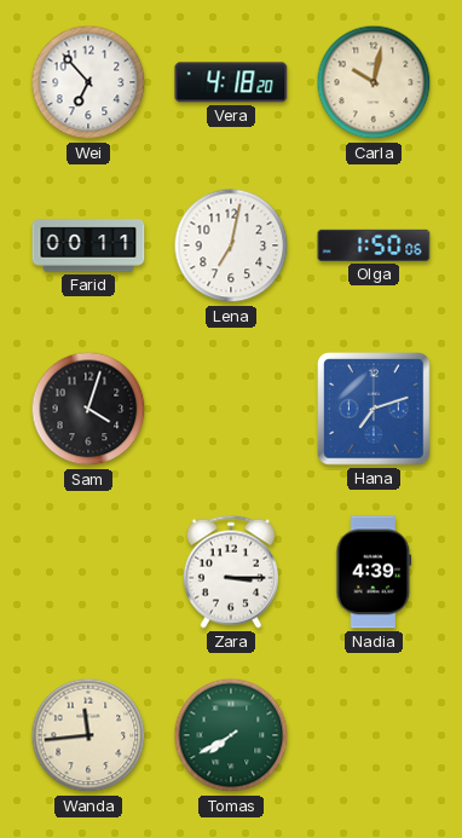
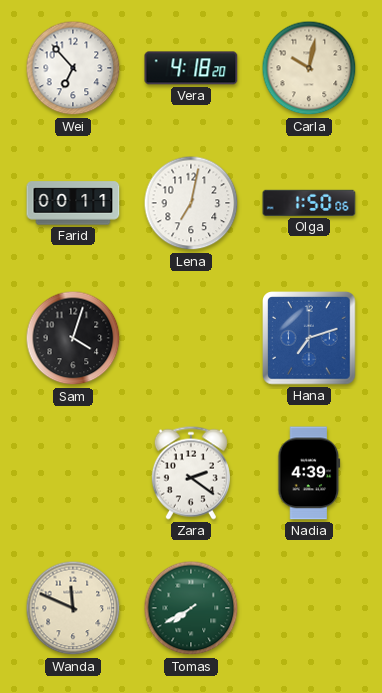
Zara: 3:15 -> 2:21 (191, 473)
Wanda: 11:44 -> 11:49 (73, 608)
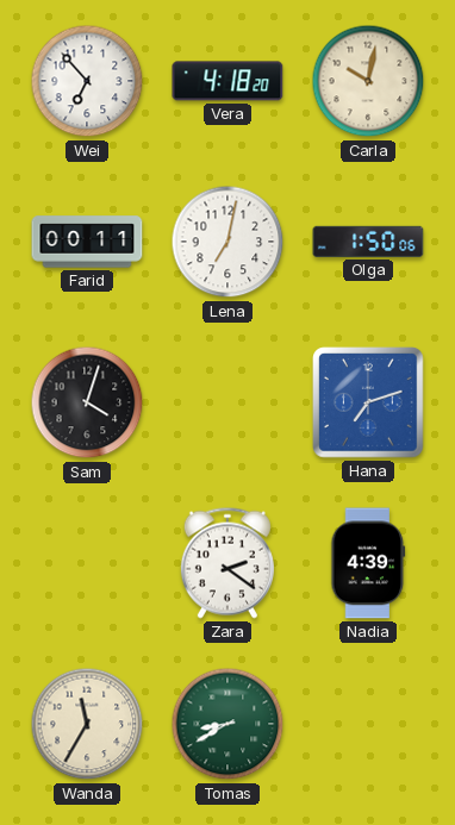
Wanda: 11:49 -> 11:35 (87, 724)
Tomas: 7:40 -> 8:40 (227, 724)
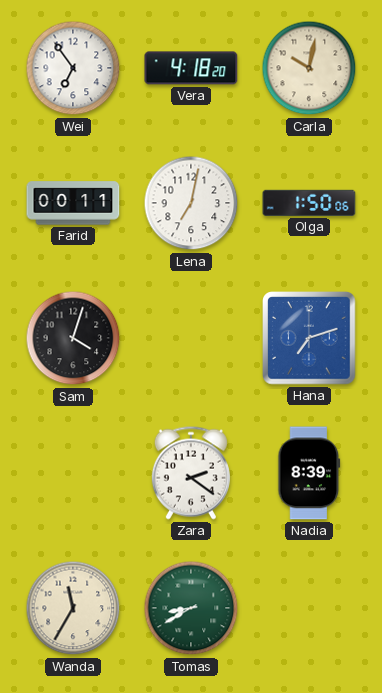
Wei: 6:53 -> 6:54 (73, 68)
Nadia: 4:39 -> 8:39 (309, 473)
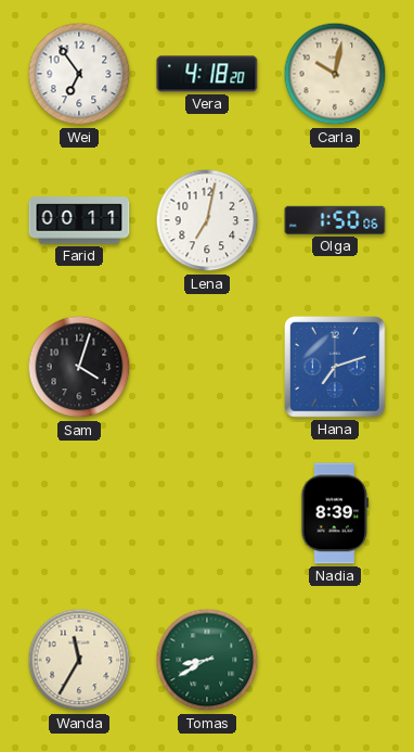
Zara: 2:21 -> none (191, 473)
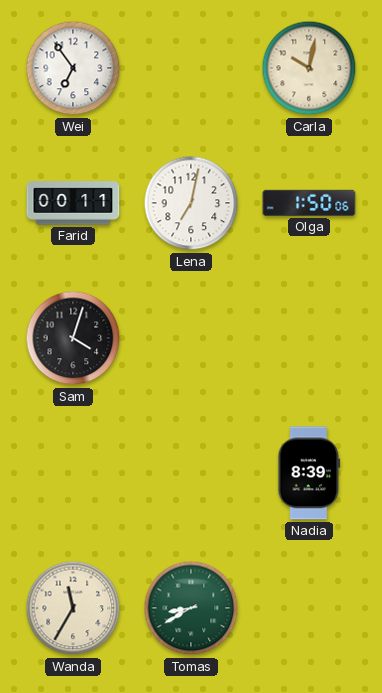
Vera: 4:18 -> none (207, 74)
Hana: 7:12 -> none (335, 367)
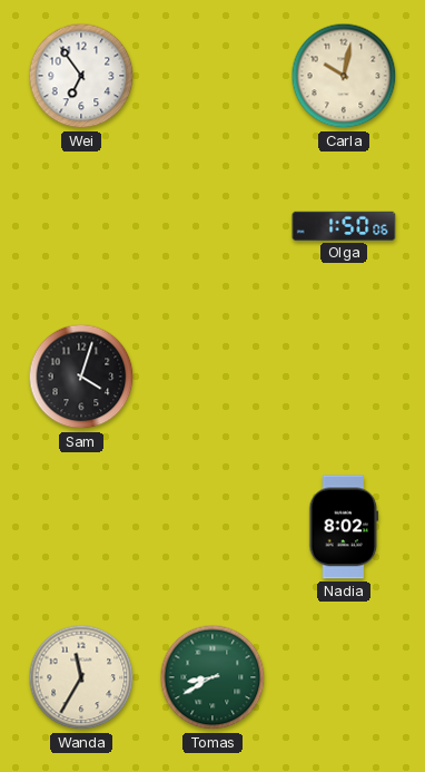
Farid: 00:11 -> none (73, 203)
Lena: 7:02 -> none (191, 203)
Nadia: 8:39 -> 8:02 (344, 527)
